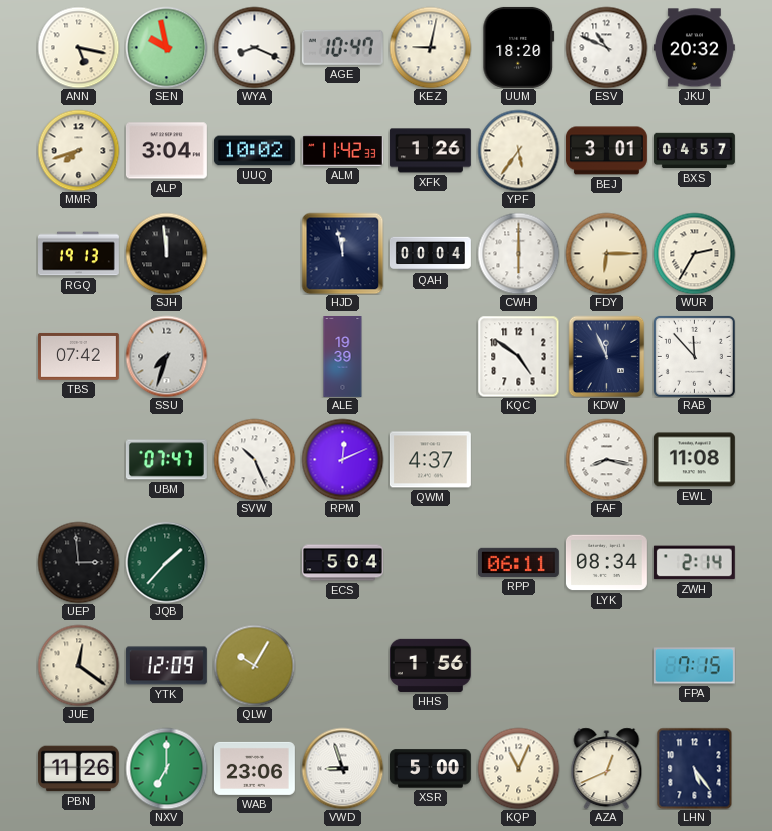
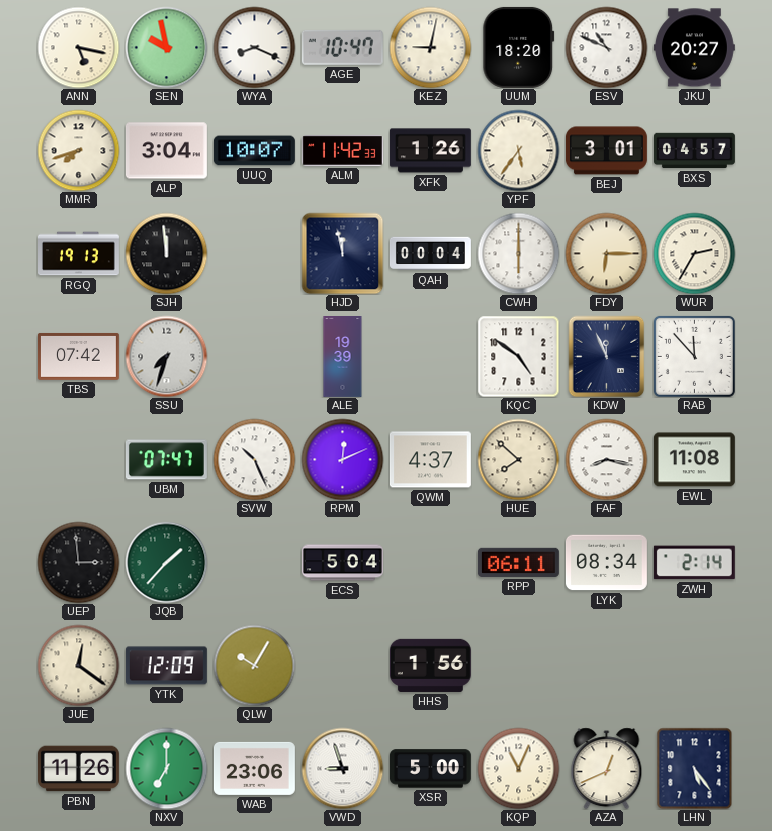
JKU: 20:32 -> 20:27 (694, 48)
UUQ: 10:02 -> 10:07 (254, 151)
HUE: none -> 7:52 (518, 459)
FPA: 7:15 -> none (694, 666)
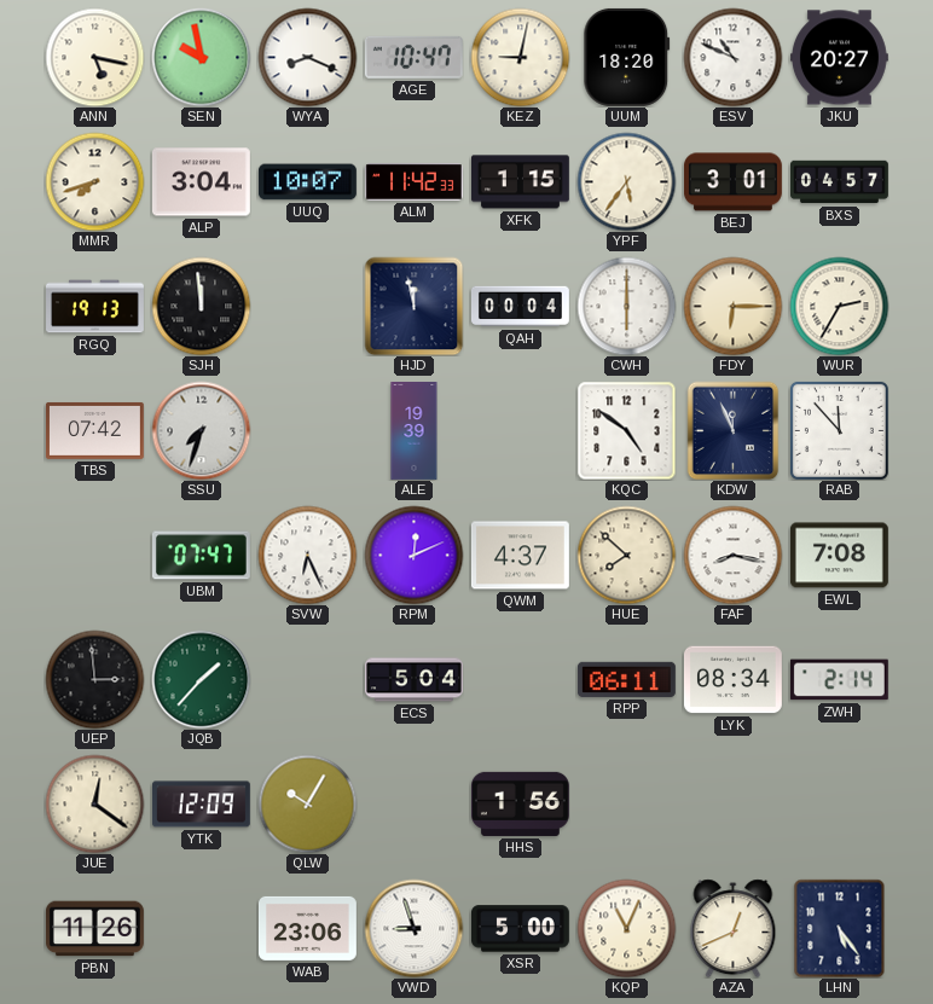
XFK: 1:26 -> 1:15 (520, 182)
SVW: 10:26 -> 6:26 (307, 555)
EWL: 11:08 -> 7:08 (839, 556)
NXV: 7:00 -> none (166, 768)
